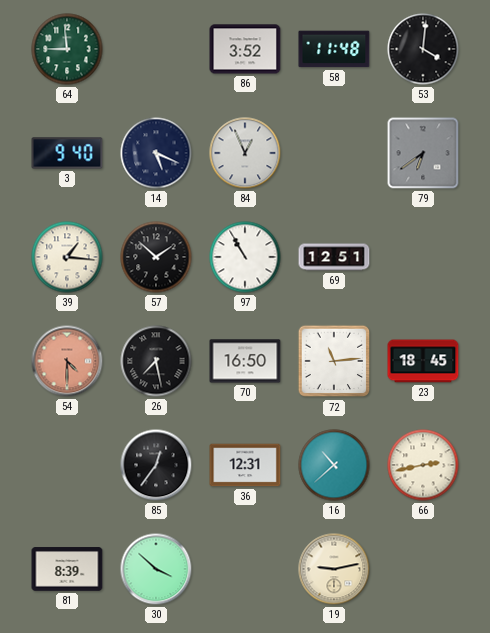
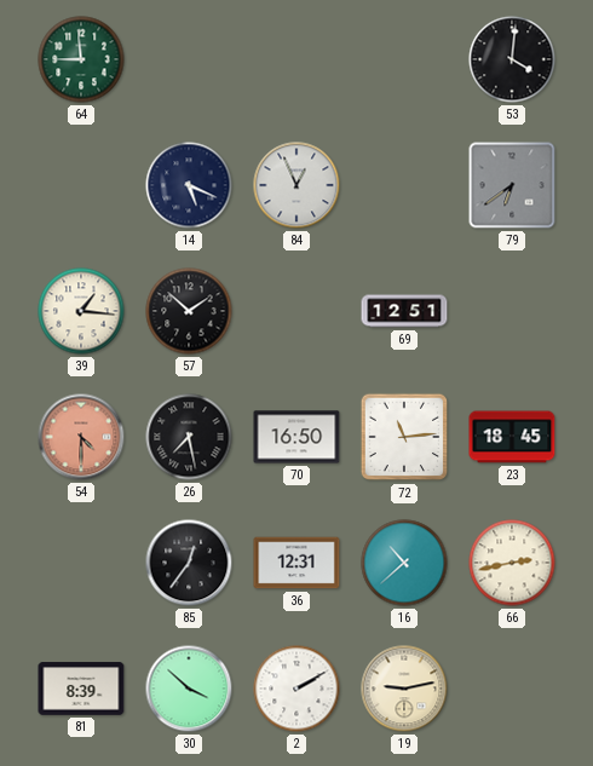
86: 3:52 -> none (245, 49)
58: 11:48 -> none (334, 49)
3: 9:40 -> none (67, 153)
97: 10:55 -> none (245, 257)
2: none -> 2:10 (296, 689)
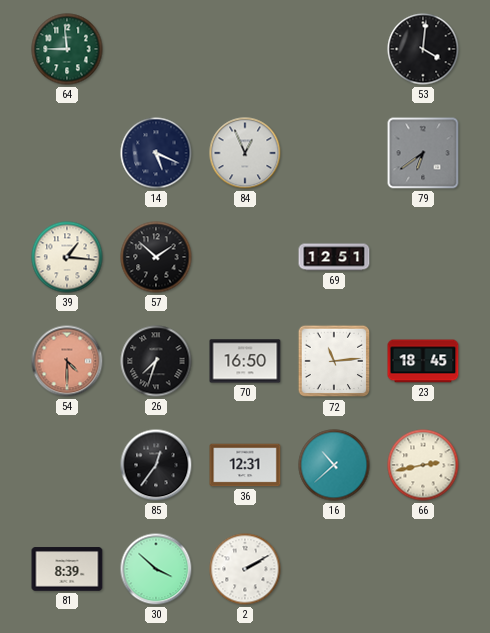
26: 7:28 -> 7:33 (156, 361)
19: 9:13 -> none (404, 689)
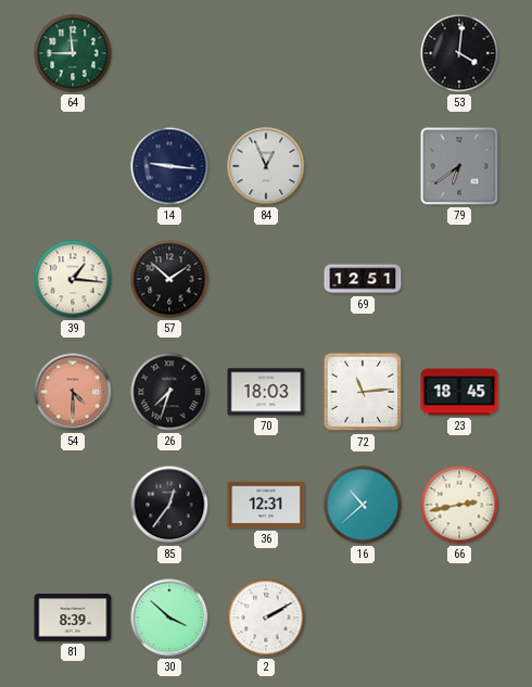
14: 5:19 -> 9:16 (169, 166)
70: 16:50 -> 18:03 (266, 392)
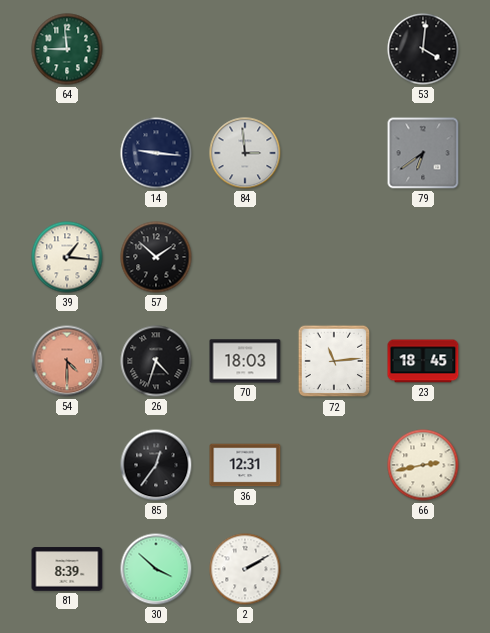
84: 12:56 -> 2:59 (245, 153)
69: 12:51 -> none (363, 279)
26: 7:33 -> 4:33 (156, 361)
16: 10:38 -> none (363, 505)
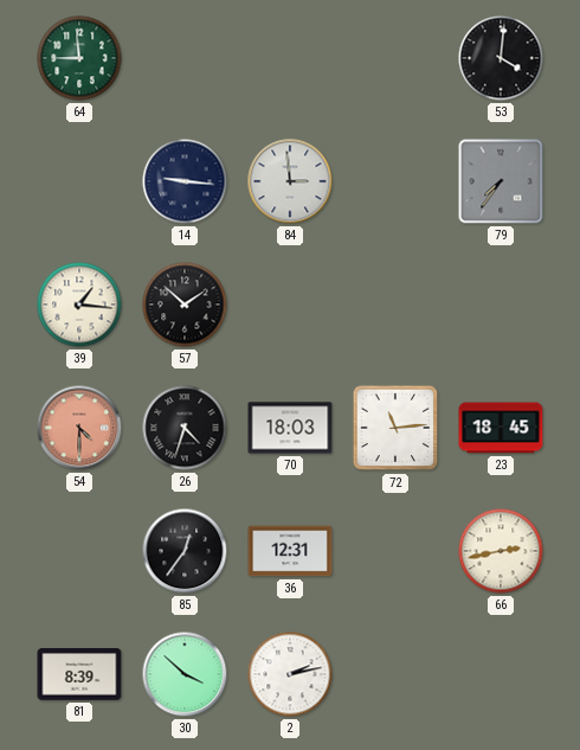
79: 6:39 -> 7:36 (501, 181)
2: 2:10 -> 2:13 (290, 674)
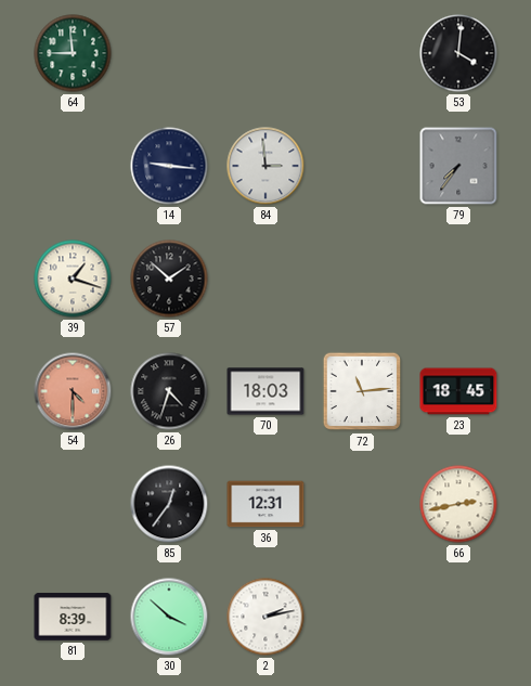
39: 1:16 -> 1:18 (73, 279)
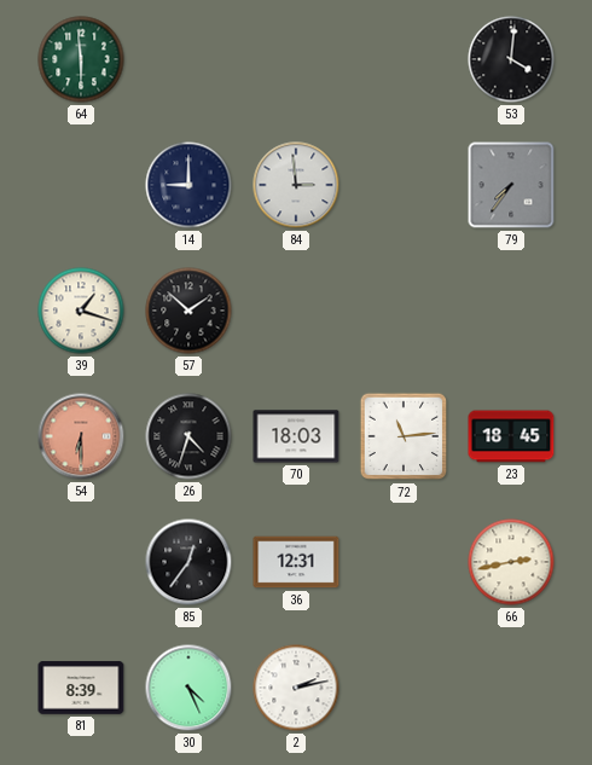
64: 8:59 -> 5:59 (81, 59)
14: 9:16 -> 9:00 (188, 185)
54: 4:30 -> 6:30 (81, 436)
30: 3:52 -> 4:26 (188, 688)
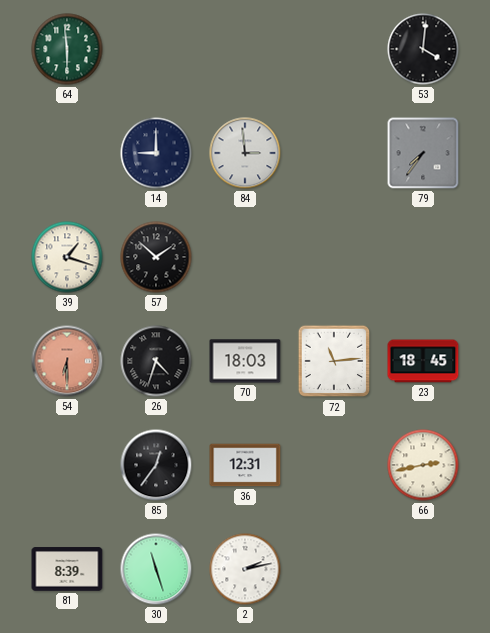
30: 4:26 -> 11:27 (156, 569)
